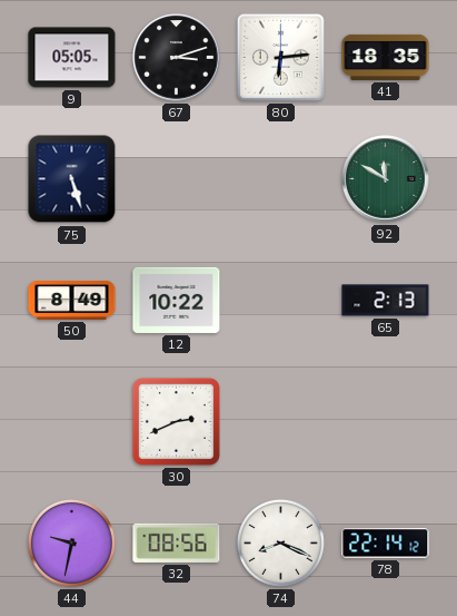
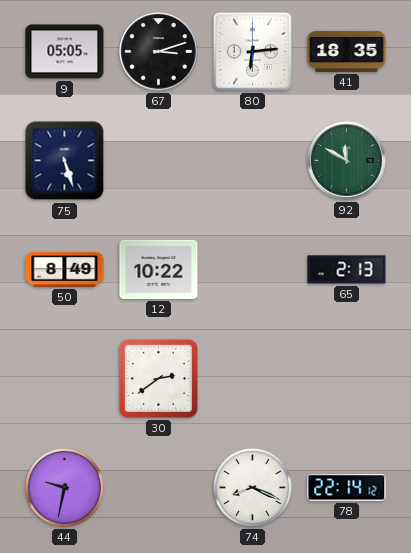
30: 2:41 -> 2:39 (158, 378)
32: 08:56 -> none (177, 542)
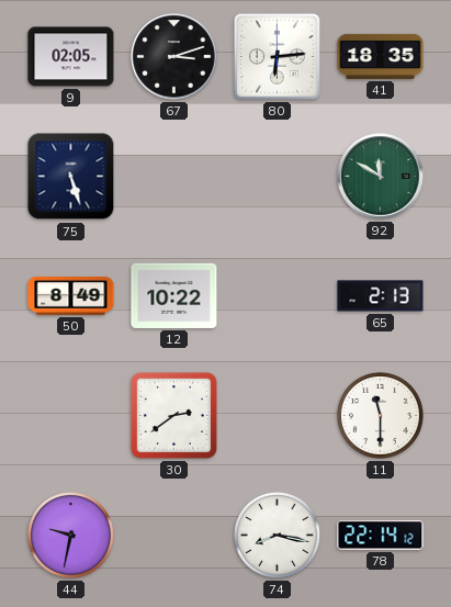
9: 05:05 -> 02:05 (71, 57)
11: none -> 11:30 (380, 415)
74: 8:19 -> 8:17 (277, 535)
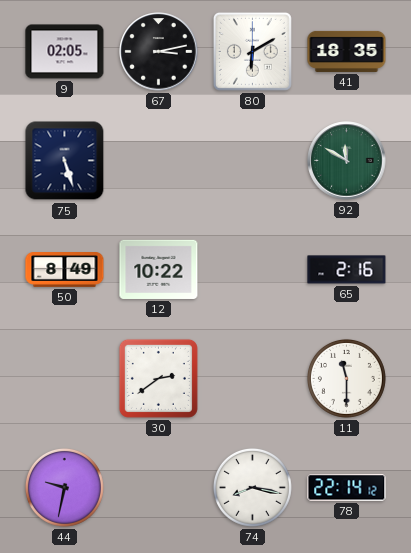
67: 3:12 -> 3:13 (159, 52)
80: 6:14 -> 6:10 (252, 51)
65: 2:13 -> 2:16 (347, 270)
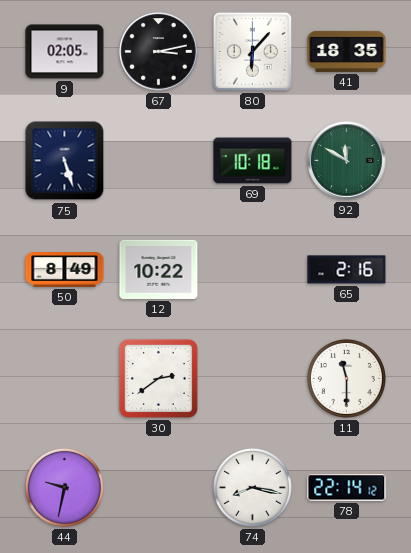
80: 6:10 -> 6:07 (252, 51)
69: none -> 10:18 (253, 161)
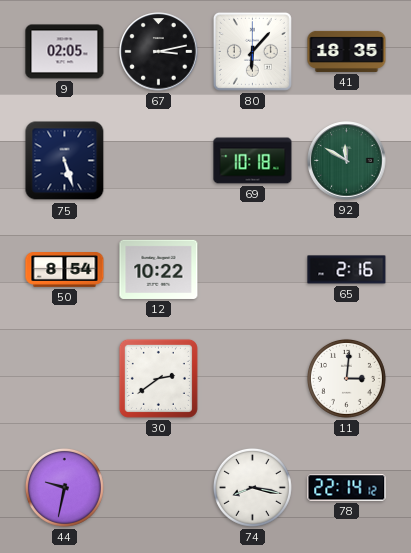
50: 8:49 -> 8:54 (65, 270)
11: 11:30 -> 3:01 (346, 378)
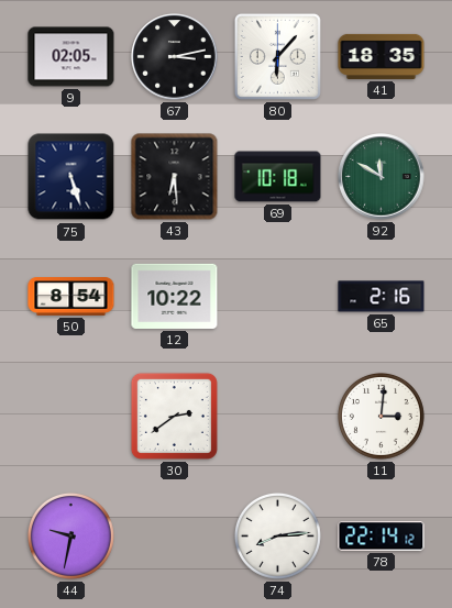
43: none -> 6:29 (175, 177)
74: 8:17 -> 8:14 (277, 535)
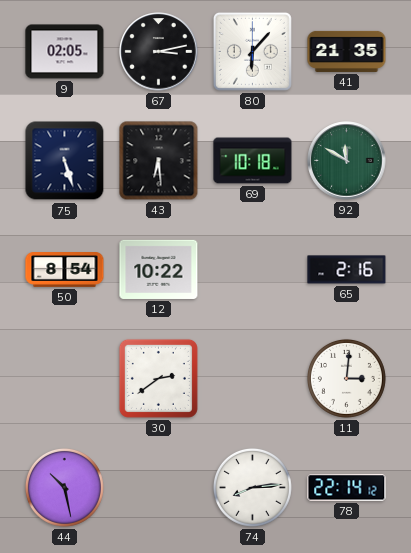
41: 18:35 -> 21:35 (347, 51)
44: 9:32 -> 10:28 (64, 487)
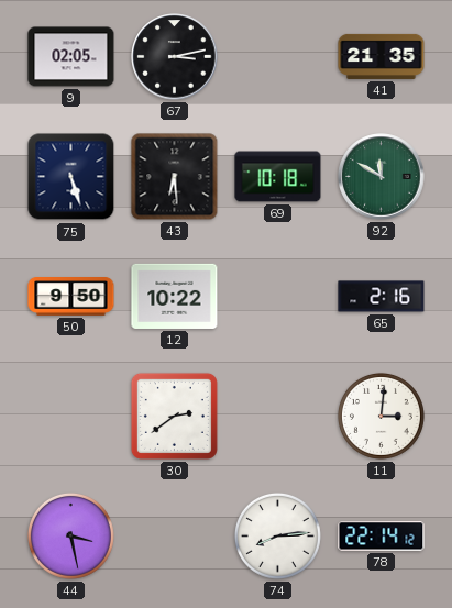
80: 6:07 -> none (252, 51)
50: 8:54 -> 9:50 (71, 297)
44: 10:28 -> 3:28 (70, 535)
